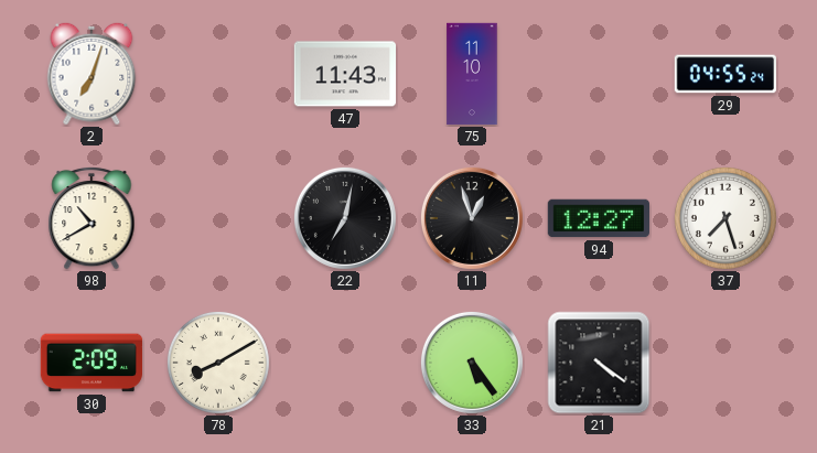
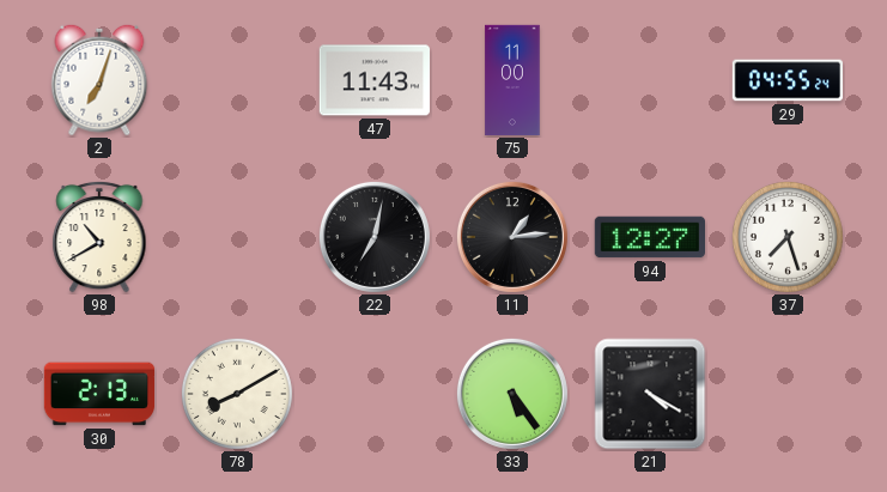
75: 11:10 -> 11:00 (512, 80)
11: 12:57 -> 1:14 (512, 237)
30: 2:09 -> 2:13 (99, 394)
21: 4:21 -> 4:20 (650, 394)
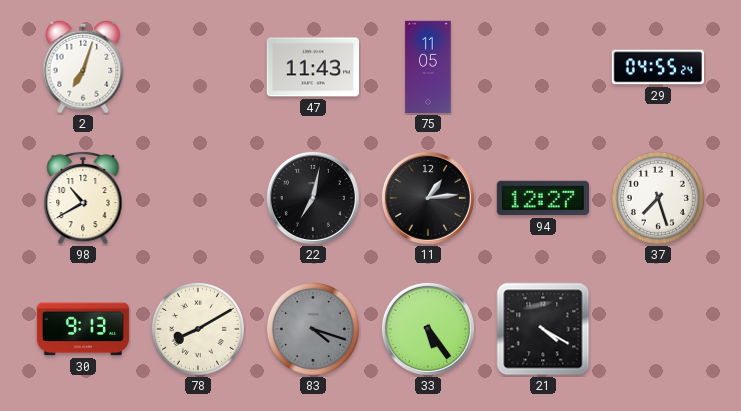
75: 11:00 -> 11:05 (428, 67)
30: 2:13 -> 9:13 (83, 329)
83: none -> 4:18 (313, 329)
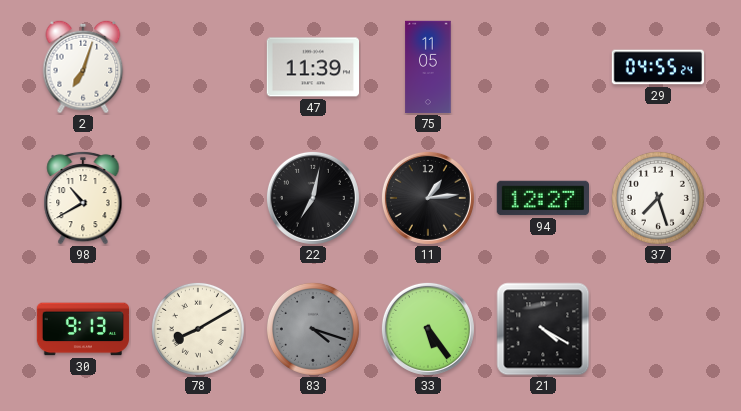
47: 11:43 -> 11:39 (312, 67)
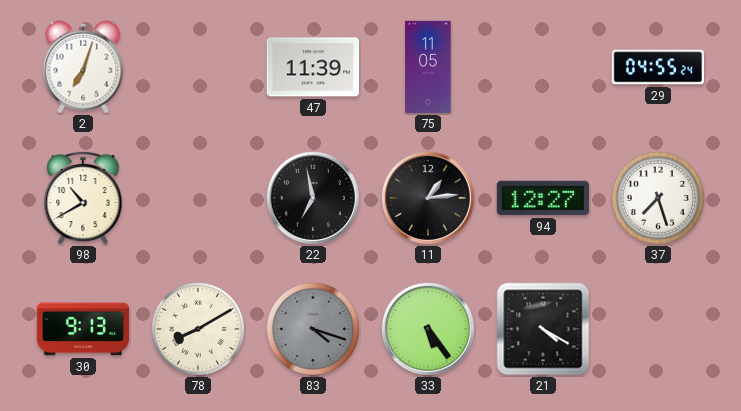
22: 7:02 -> 6:58 (313, 198)
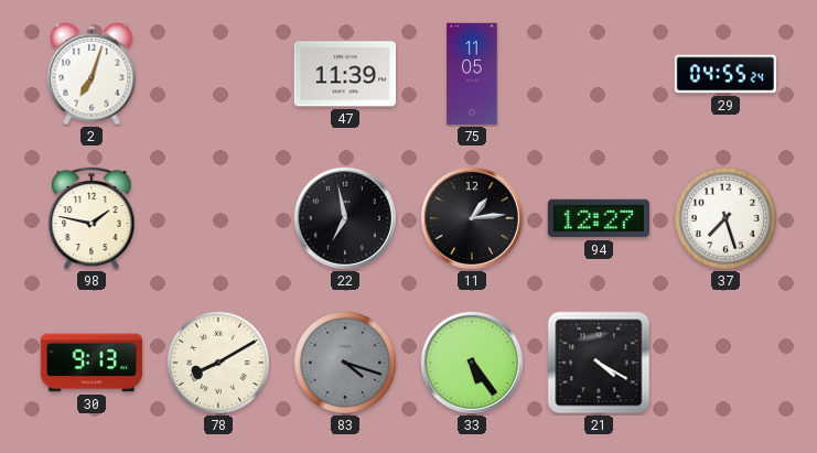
98: 10:40 -> 1:47 (92, 218)
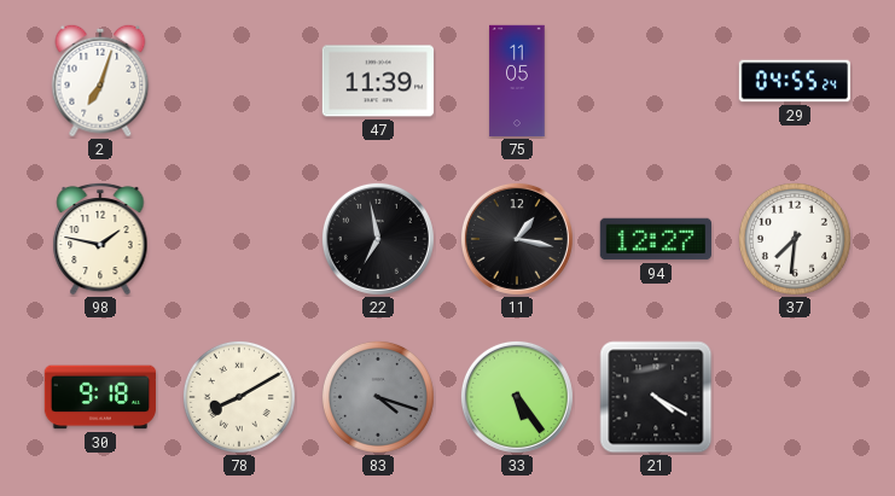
11: 1:14 -> 1:17 (517, 239)
37: 7:27 -> 7:31 (795, 239)
30: 9:13 -> 9:18 (100, 397)
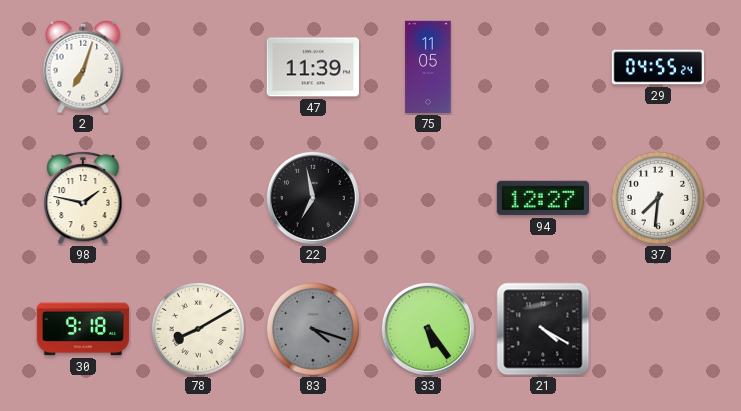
11: 1:17 -> none (517, 239)
